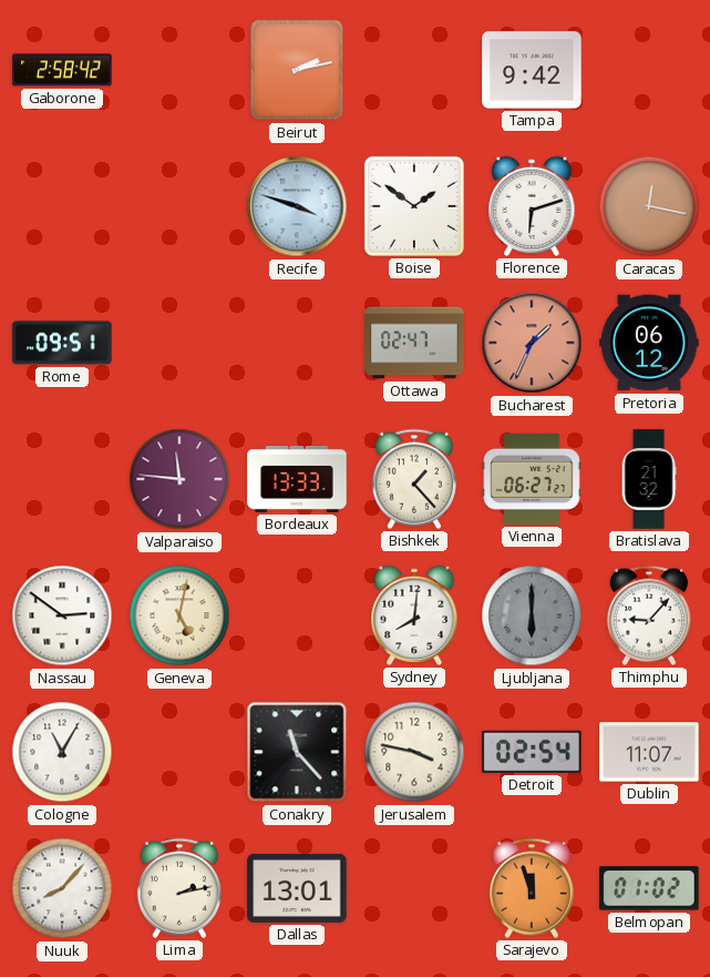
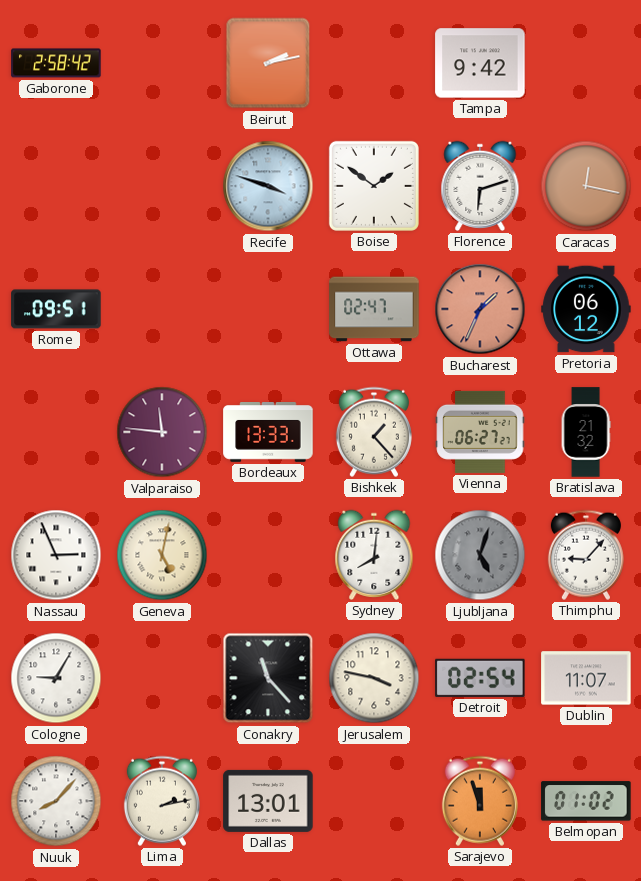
Nassau: 2:51 -> 2:56 (56, 555)
Ljubljana: 6:00 -> 5:03 (480, 555)
Cologne: 11:05 -> 9:05 (56, 678)
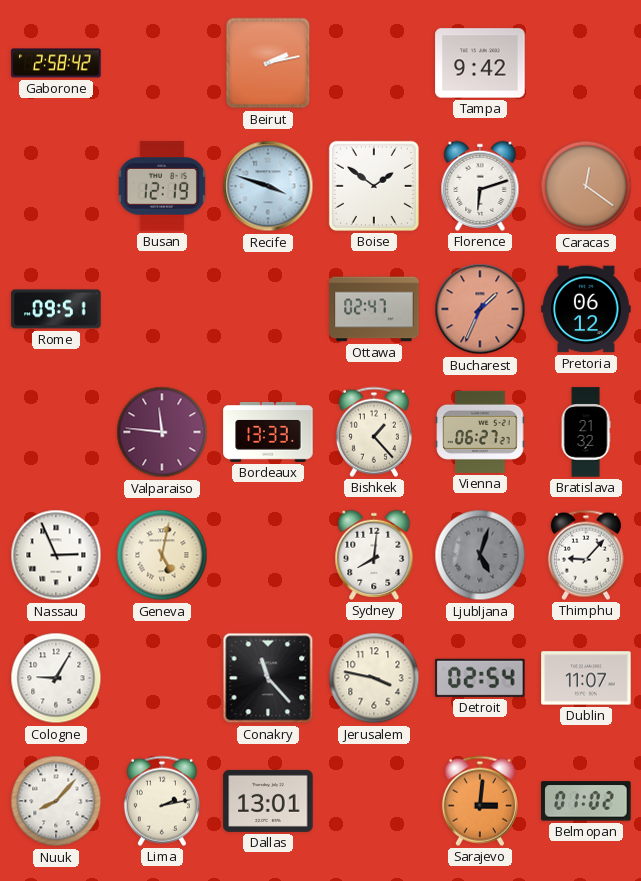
Busan: none -> 12:19 (162, 186)
Caracas: 12:17 -> 12:21 (586, 186)
Sarajevo: 11:57 -> 3:01 (480, 801)
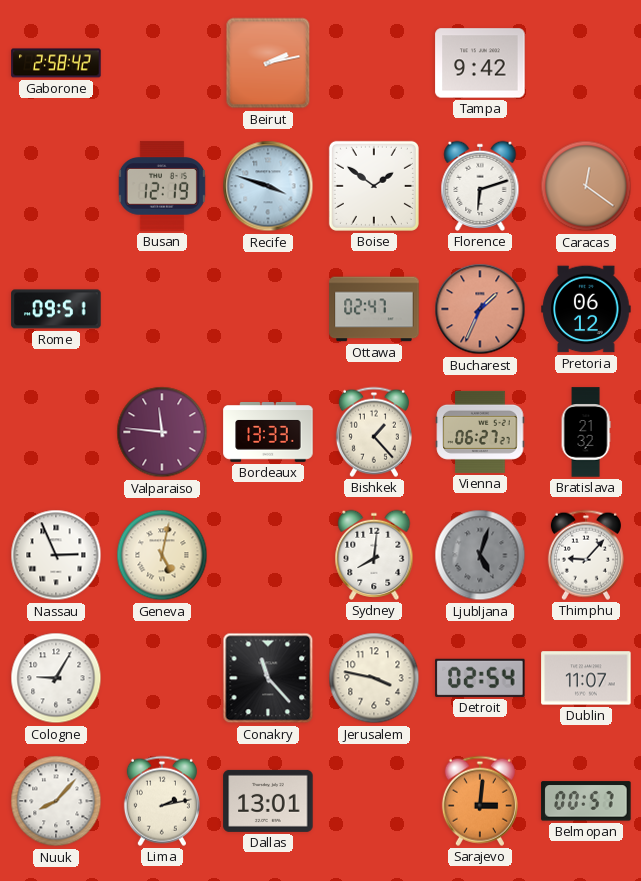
Belmopan: 01:02 -> 00:57 (586, 801)
